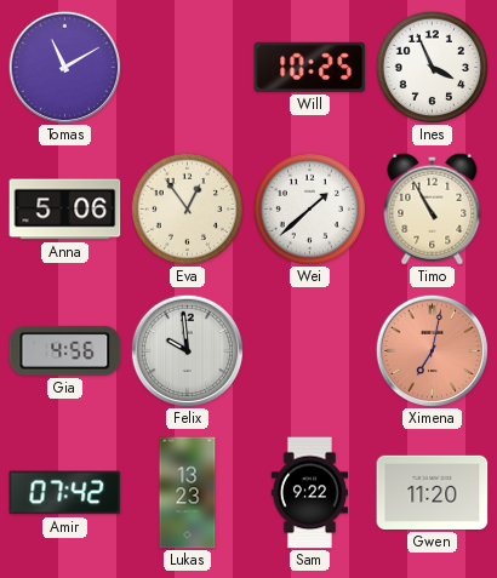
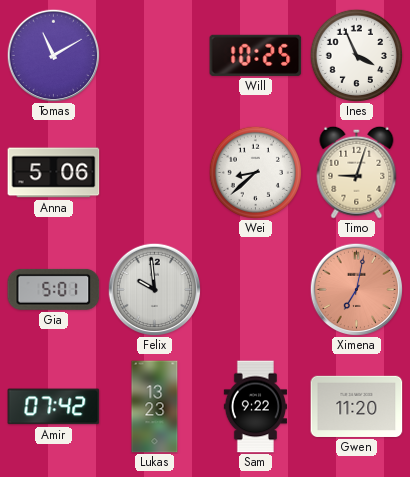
Eva: 12:54 -> none (187, 208)
Wei: 1:38 -> 8:38 (255, 172)
Timo: 10:55 -> 9:03 (357, 172)
Gia: 4:56 -> 5:01 (54, 289)
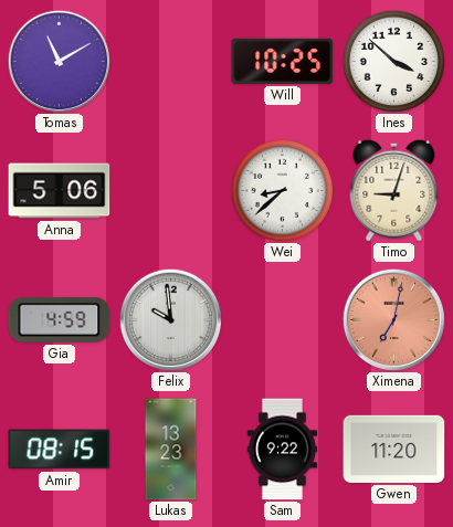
Ines: 3:56 -> 3:52 (393, 61)
Gia: 5:01 -> 4:59 (60, 319)
Amir: 07:42 -> 08:15 (60, 450)
